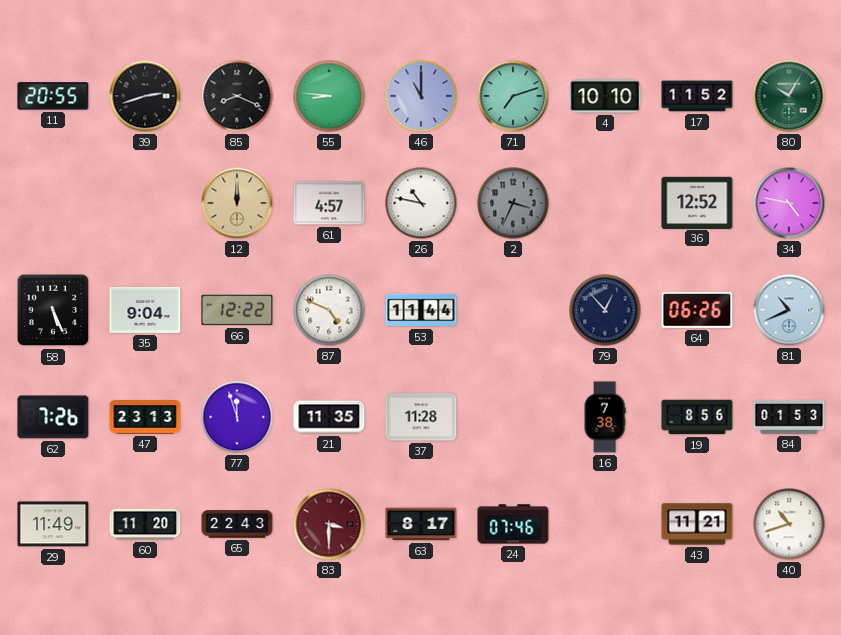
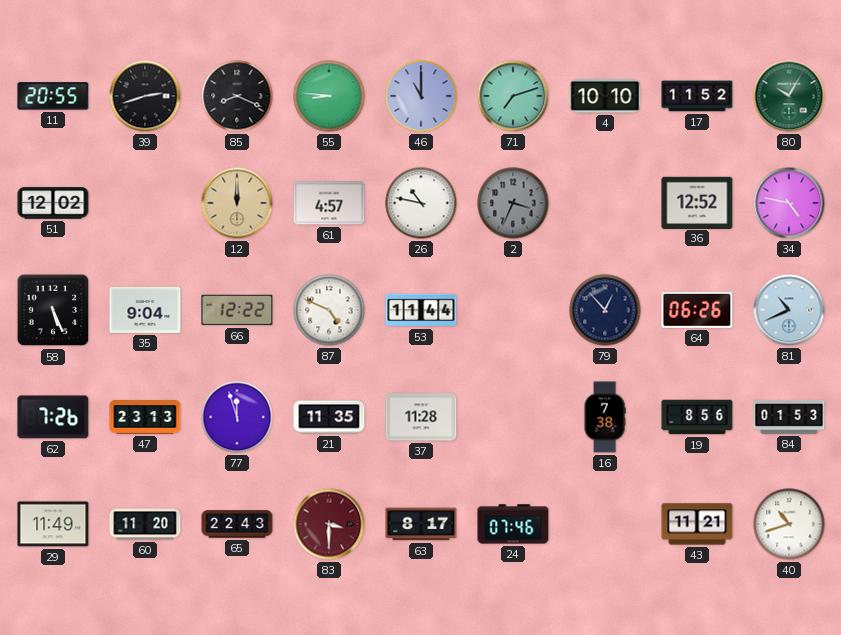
51: none -> 12:02 (53, 203)
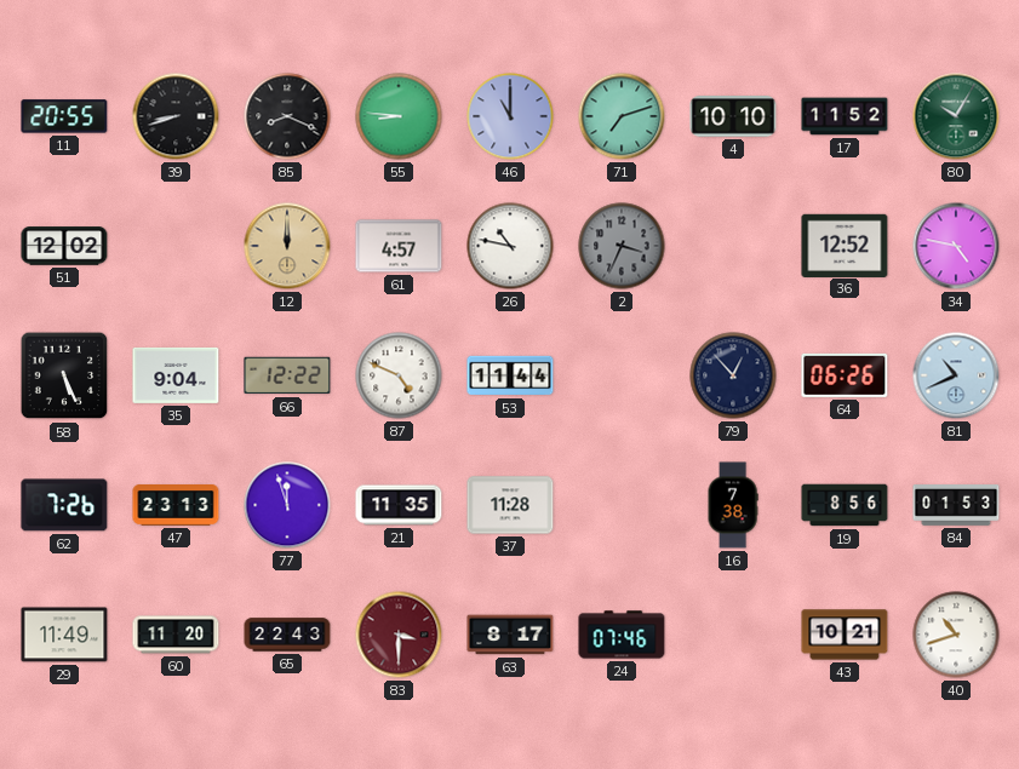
39: 2:42 -> 8:42 (176, 116)
43: 11:21 -> 10:21 (845, 635)
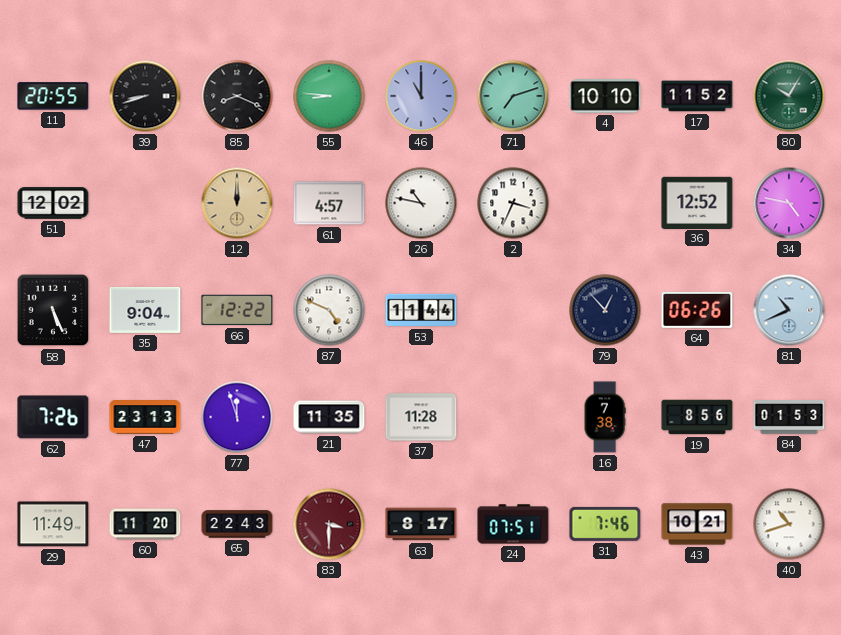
2 dial: grey -> white (513, 203)
24: 07:46 -> 07:51 (513, 524)
31: none -> 7:46 (605, 524)
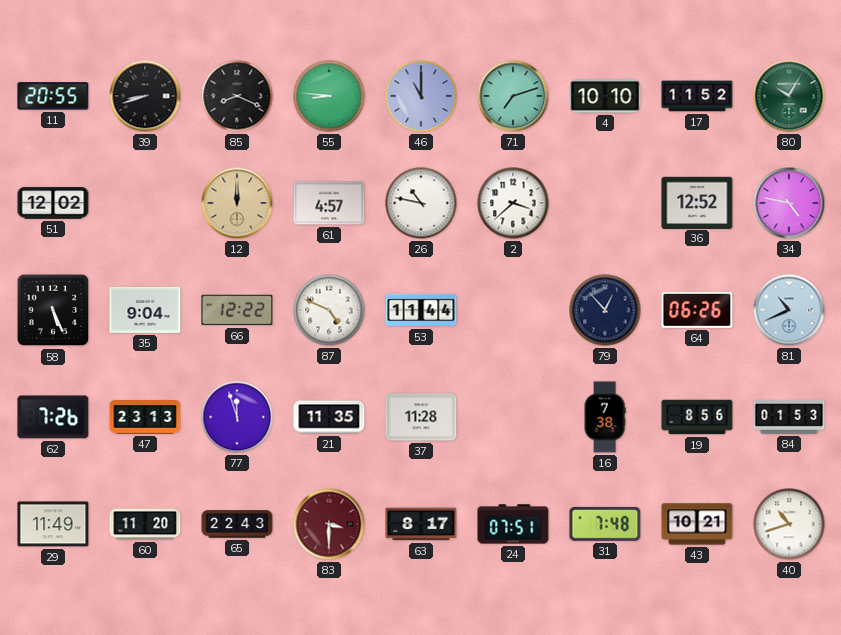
2: 3:34 -> 3:38 (513, 203)
31: 7:46 -> 7:48 (605, 524)
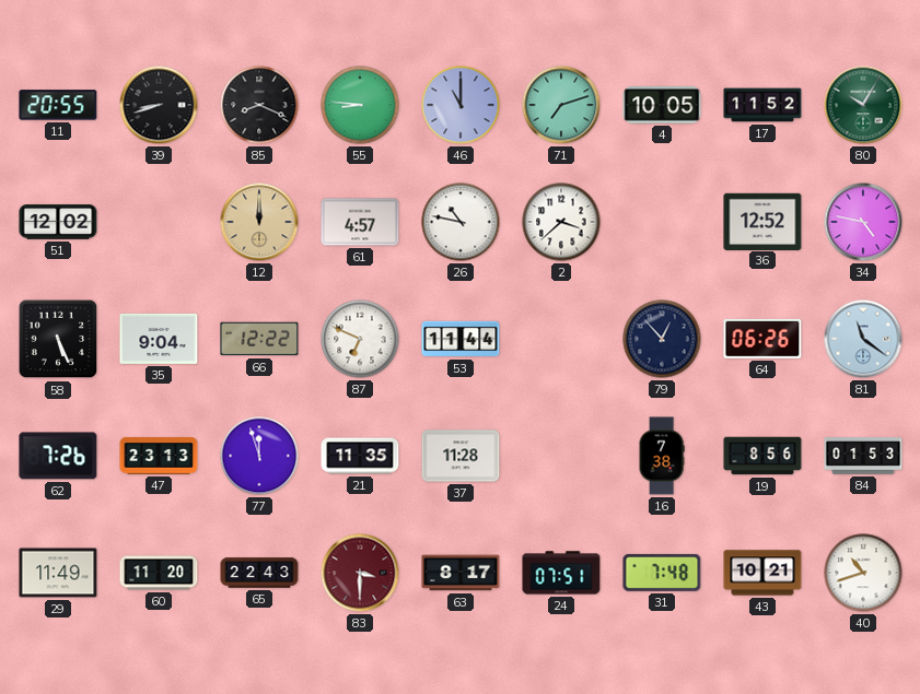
4: 10:10 -> 10:05 (662, 105)
87: 4:49 -> 6:49 (360, 339)
81: 10:41 -> 11:21 (863, 339)
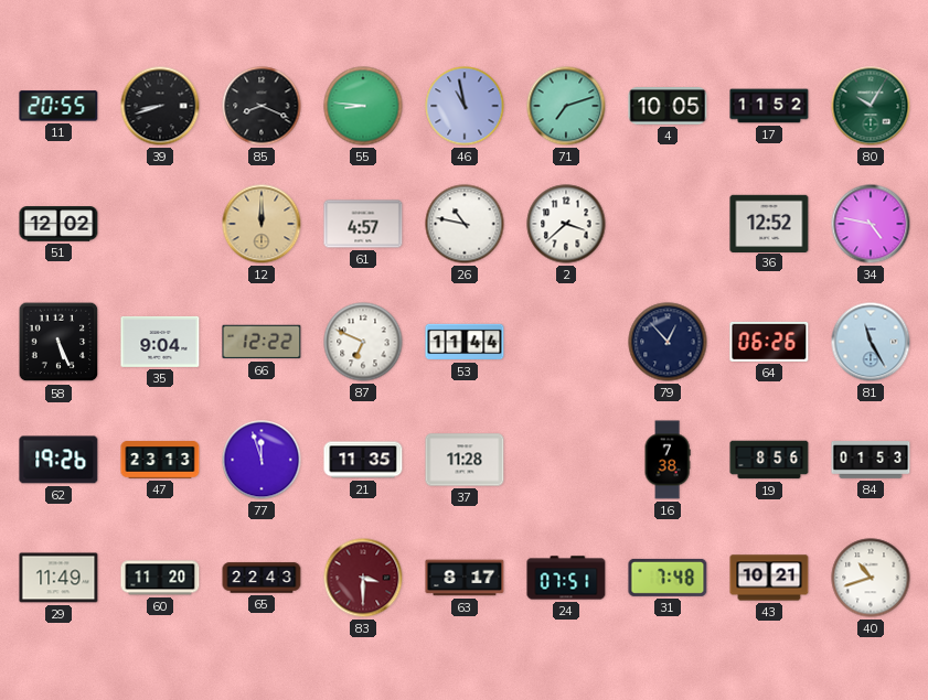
46: 11:00 -> 10:58 (465, 106)
81: 11:21 -> 11:25 (871, 342)
62: 7:26 -> 19:26 (58, 460)
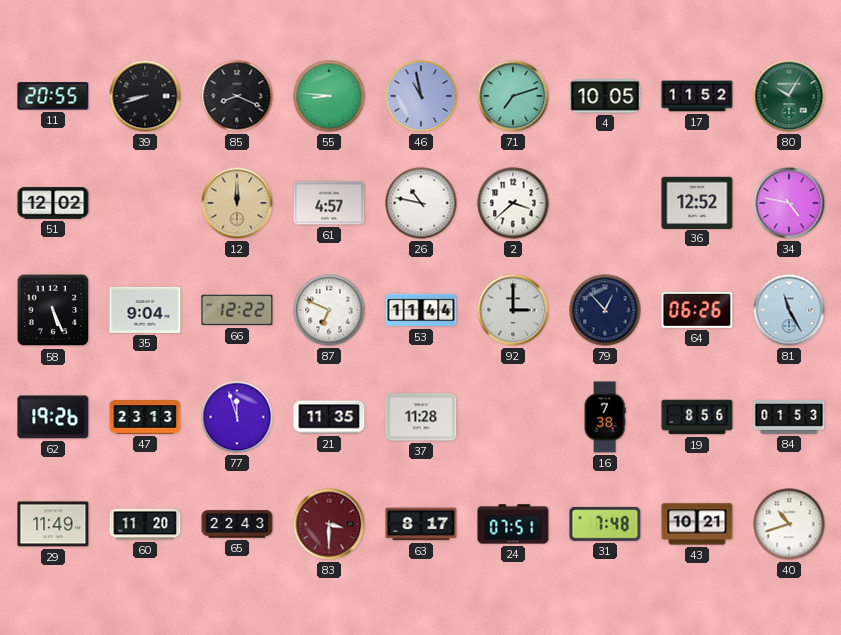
92: none -> 3:00 (513, 310)
